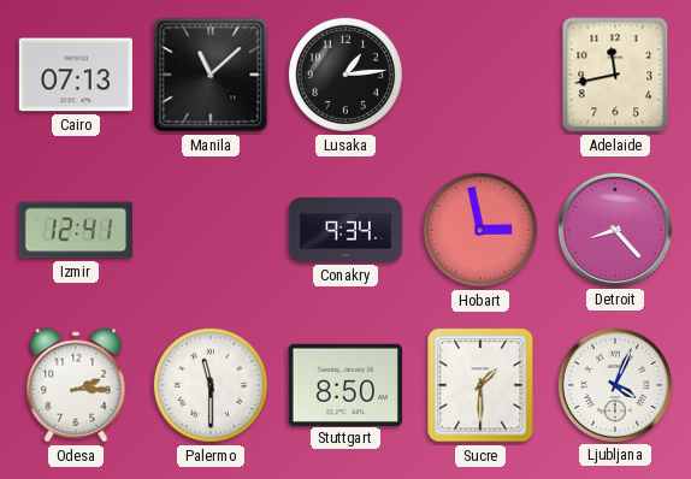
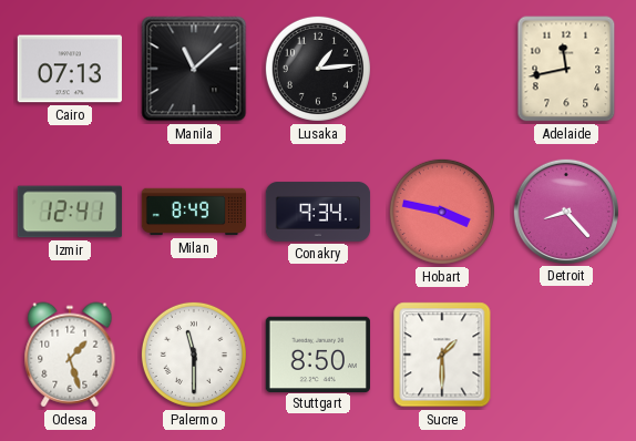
Milan: none -> 8:49 (194, 212)
Hobart: 2:58 -> 3:47 (442, 212)
Odesa: 2:15 -> 1:27 (70, 355)
Ljubljana: 4:04 -> none (614, 384)
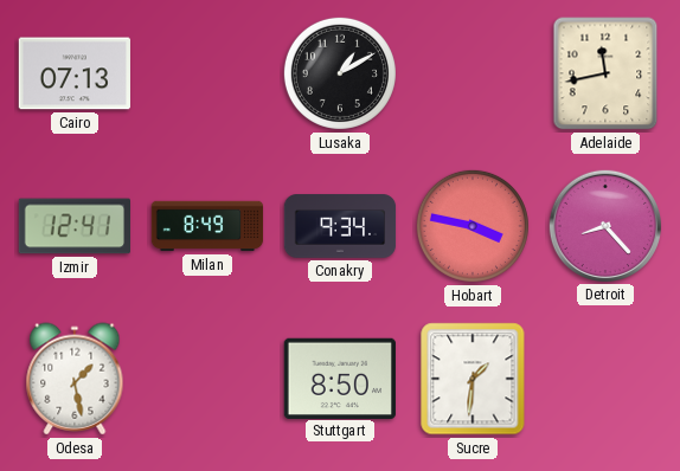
Manila: 11:08 -> none (194, 69)
Lusaka: 1:14 -> 1:10 (340, 73)
Odesa: 1:27 -> 1:28 (75, 379)
Palermo: 11:30 -> none (194, 355)
Sucre: 1:30 -> 1:31 (473, 379)
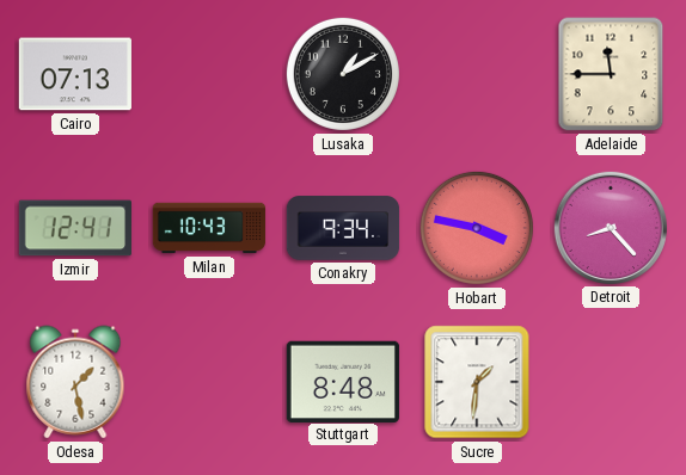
Adelaide: 11:43 -> 11:45 (611, 74)
Milan: 8:49 -> 10:43 (209, 228)
Stuttgart: 8:50 -> 8:48 (342, 381)
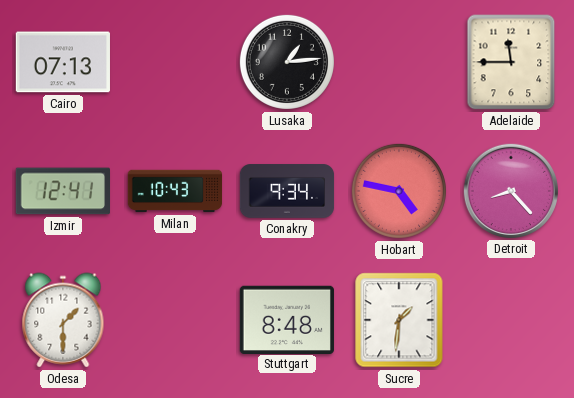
Lusaka: 1:10 -> 1:14 (287, 62)
Hobart: 3:47 -> 4:47 (399, 191)
Odesa: 1:28 -> 1:30 (63, 320)
